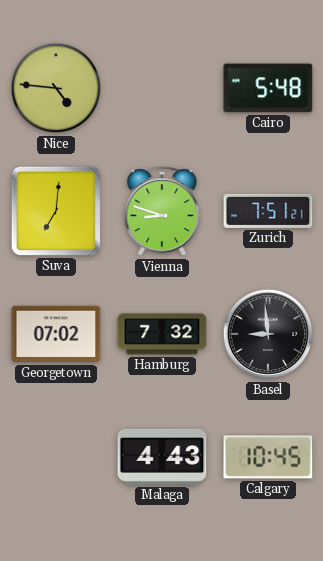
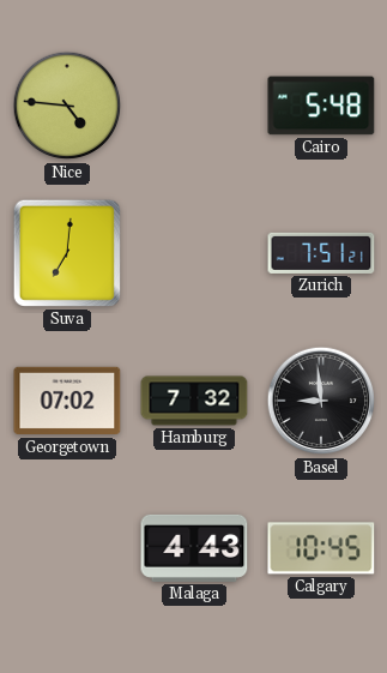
Vienna: 8:48 -> none (162, 212)
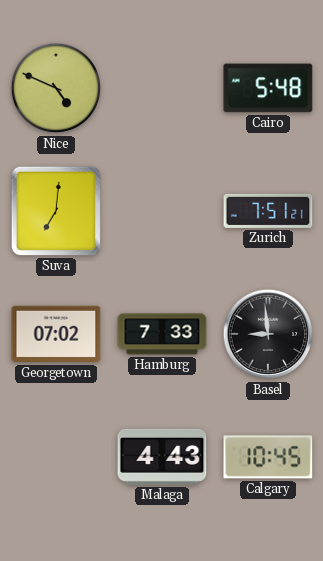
Nice: 4:46 -> 4:49 (56, 88)
Hamburg: 7:32 -> 7:33 (162, 334)
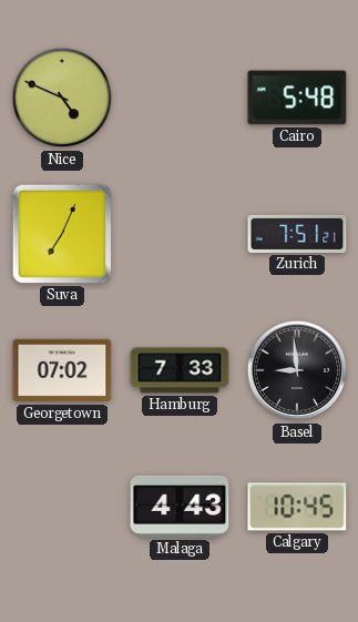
Suva: 7:01 -> 7:04 (62, 234)
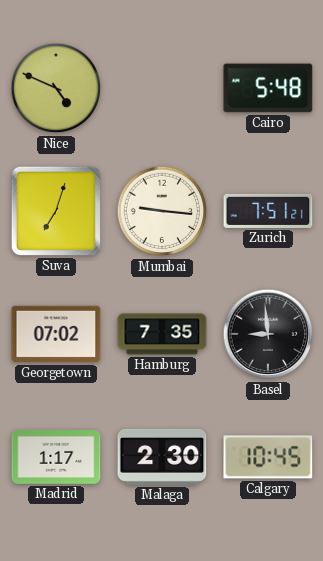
Suva: 7:04 -> 7:03 (56, 211)
Mumbai: none -> 9:16 (162, 211)
Hamburg: 7:33 -> 7:35 (162, 334)
Madrid: none -> 1:17 (56, 458)
Malaga: 4:43 -> 2:30 (162, 457)
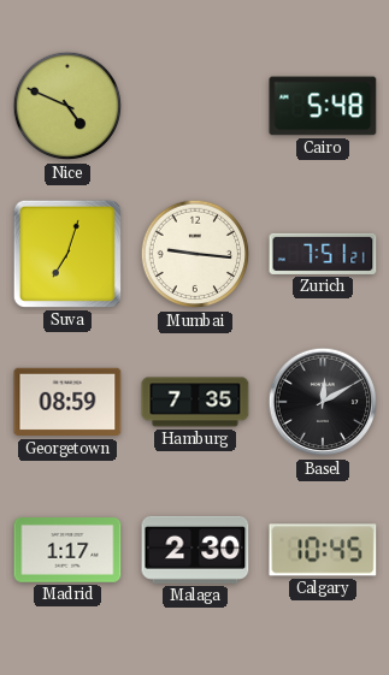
Georgetown: 07:02 -> 08:59 (67, 402)
Basel: 8:59 -> 12:10 (323, 402)
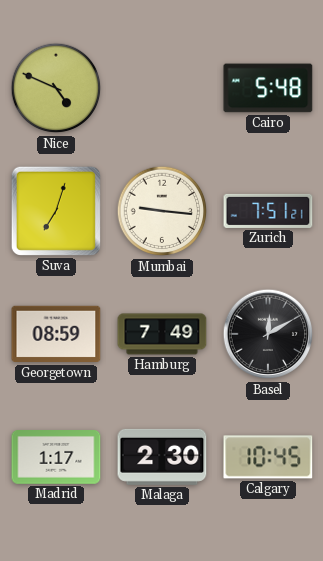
Hamburg: 7:35 -> 7:49 (162, 334)
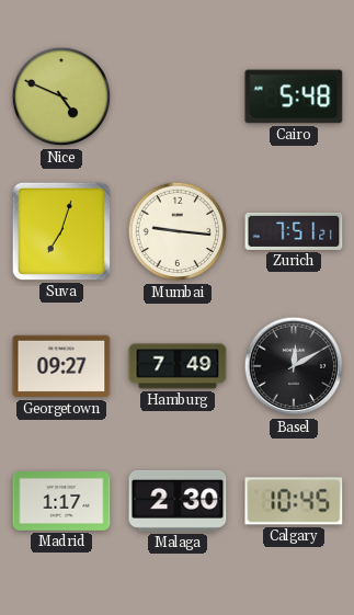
Georgetown: 08:59 -> 09:27 (61, 366)
